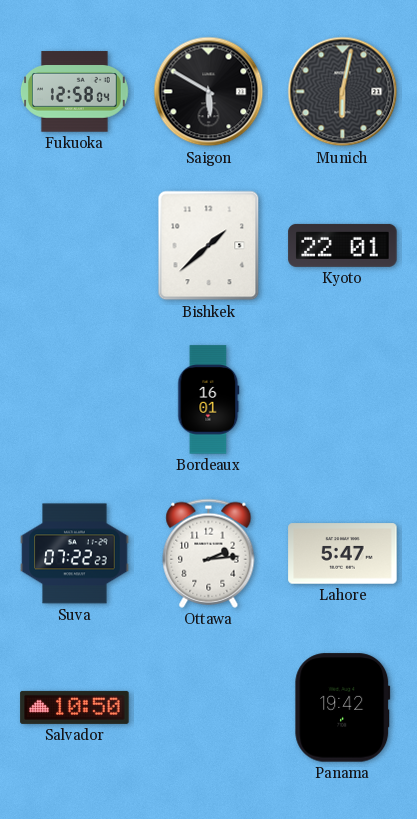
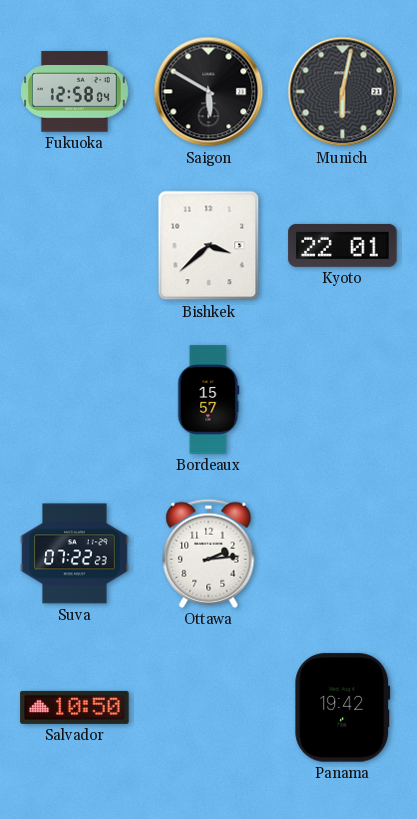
Bishkek: 1:38 -> 3:38 (209, 246)
Bordeaux: 16:01 -> 15:57 (209, 400)
Lahore: 5:47 -> none (343, 554)
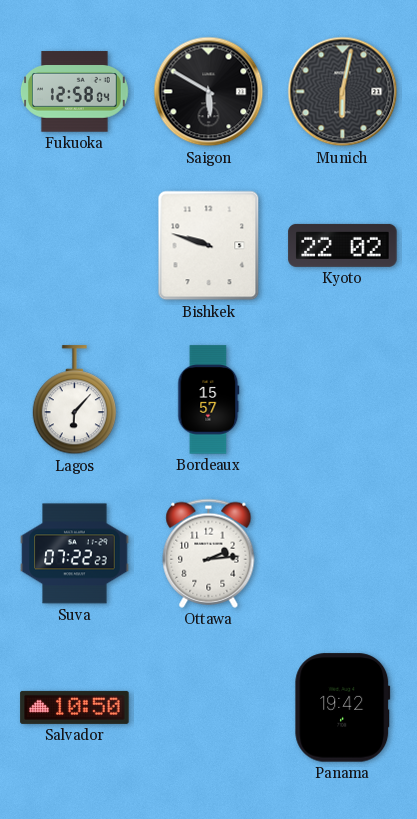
Bishkek: 3:38 -> 9:48 (209, 246)
Kyoto: 22:01 -> 22:02 (343, 245)
Lagos: none -> 6:07 (74, 400)
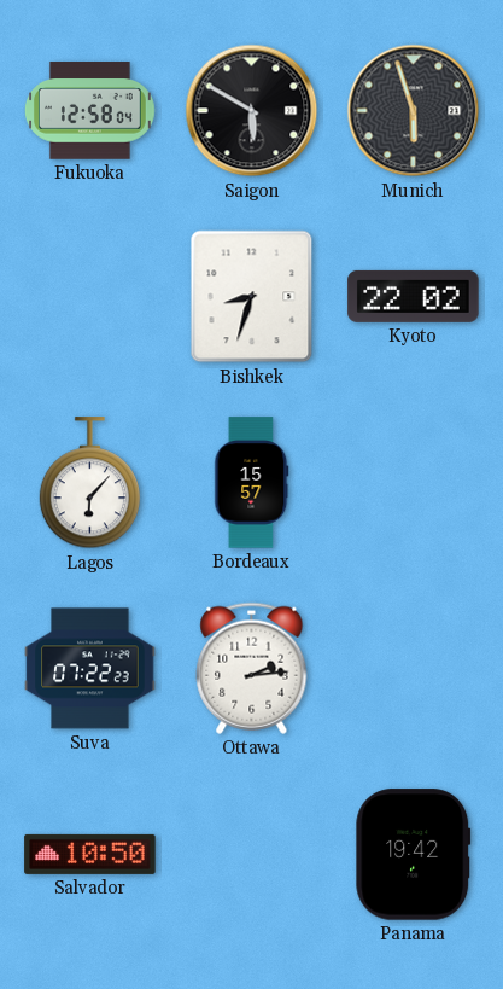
Munich: 6:02 -> 5:57 (414, 111)
Bishkek: 9:48 -> 8:33 (252, 297)
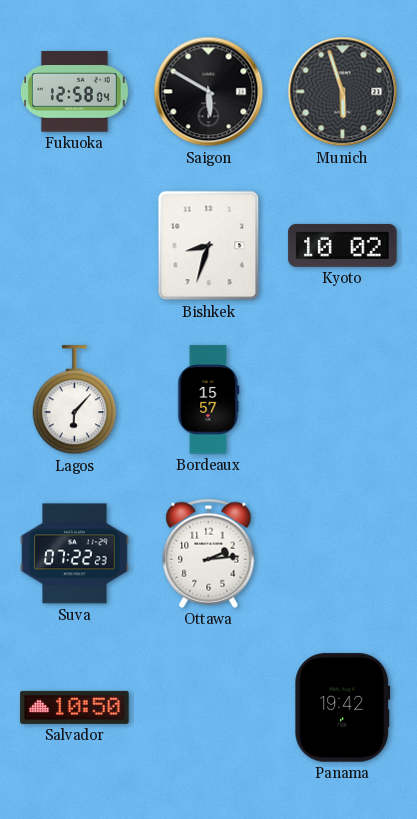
Kyoto: 22:02 -> 10:02 (343, 245)
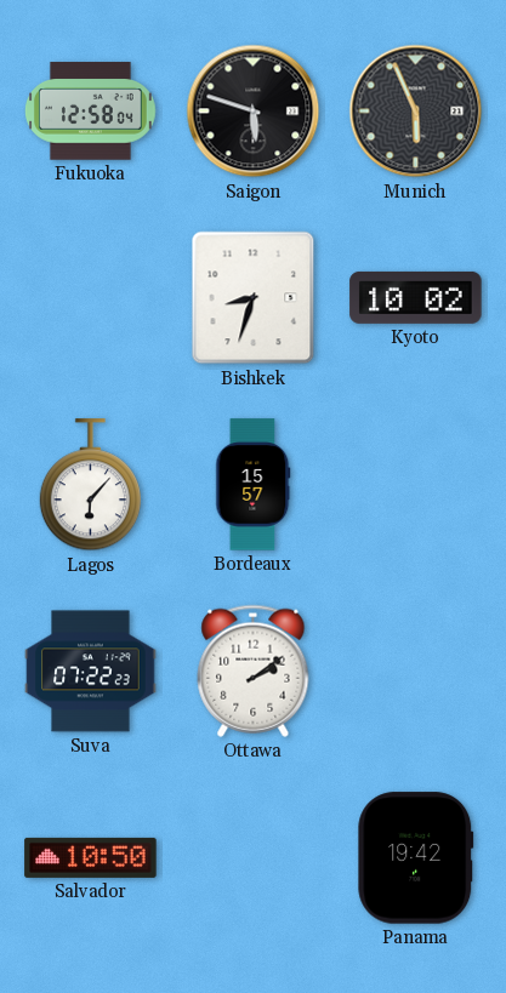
Saigon: 5:50 -> 5:48 (254, 112)
Munich: 5:57 -> 5:56 (416, 112)
Ottawa: 2:14 -> 2:09 (254, 670)
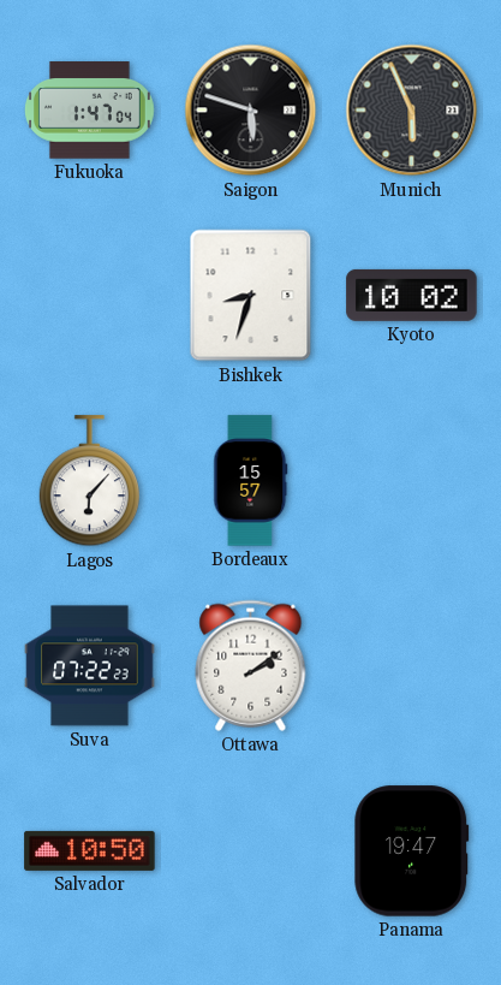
Fukuoka: 12:58 -> 1:47 (90, 111)
Panama: 19:42 -> 19:47 (412, 852)
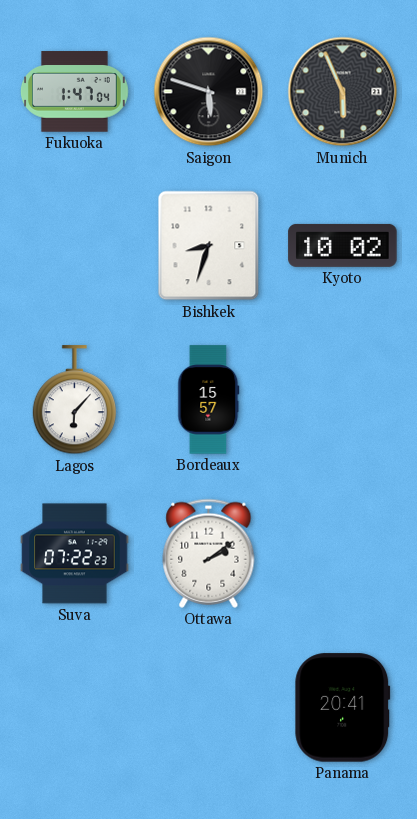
Salvador: 10:50 -> none (90, 850)
Panama: 19:47 -> 20:41 (343, 708)
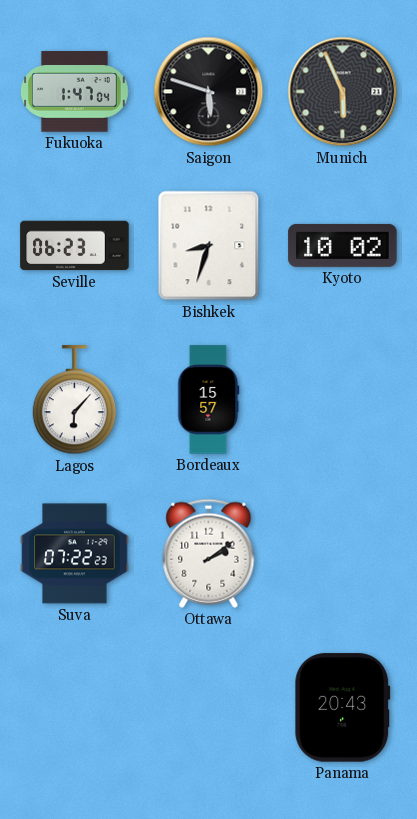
Seville: none -> 06:23 (75, 246)
Panama: 20:41 -> 20:43 (343, 708)
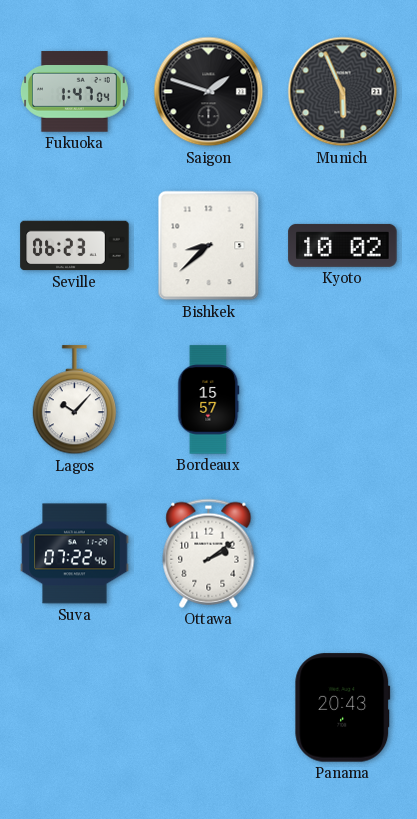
Saigon: 5:48 -> 1:48 (209, 92)
Bishkek: 8:33 -> 8:38 (209, 246)
Lagos: 6:07 -> 10:07 (74, 400)
Suva: 07:22:23 -> 07:22:46 (75, 554)
